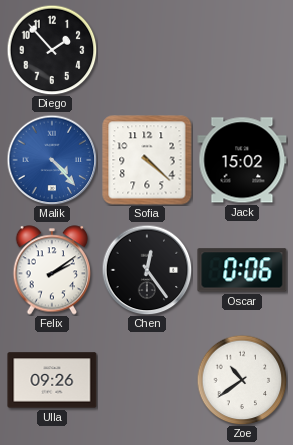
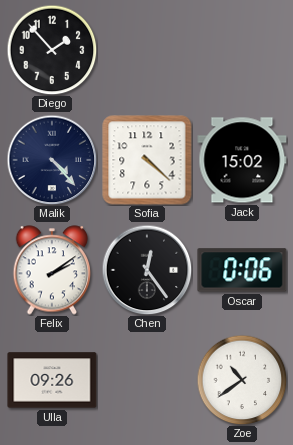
Malik dial: blue -> navy (52, 160)
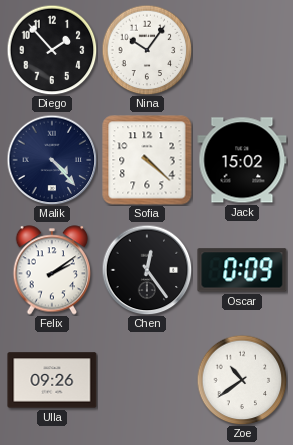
Nina: none -> 10:06 (147, 50)
Oscar: 0:06 -> 0:09 (242, 270)
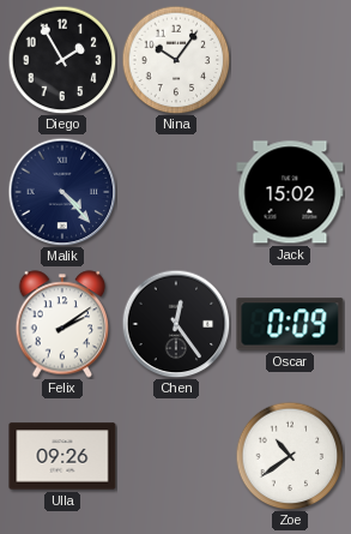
Diego: 1:53 -> 1:55 (62, 60)
Sofia: 4:22 -> none (147, 160)
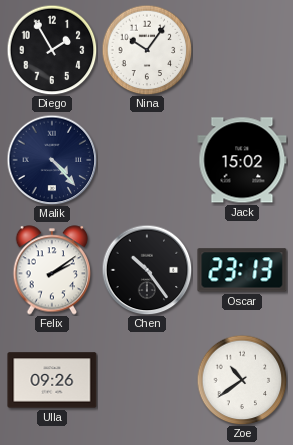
Chen: 12:24 -> 10:24 (147, 270)
Oscar: 0:09 -> 23:13 (242, 270)
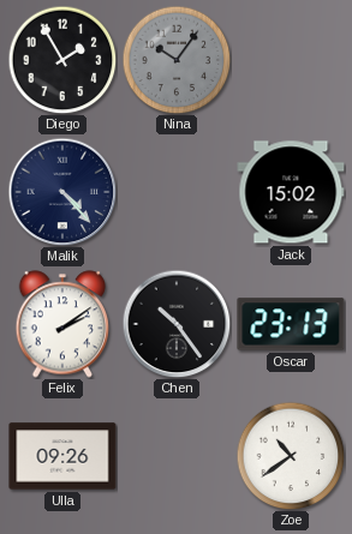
Nina dial: white -> grey (177, 60)
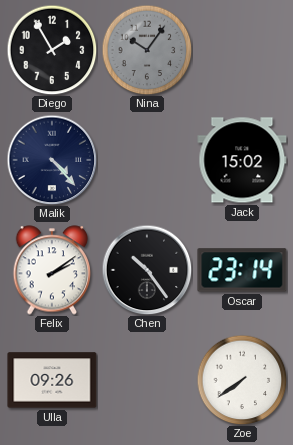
Oscar: 23:13 -> 23:14 (242, 270)
Zoe: 10:39 -> 7:39 (242, 380)
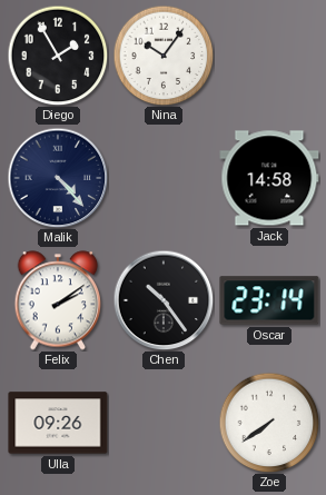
Nina dial: grey -> white (164, 56)
Jack: 15:02 -> 14:58 (269, 178)
